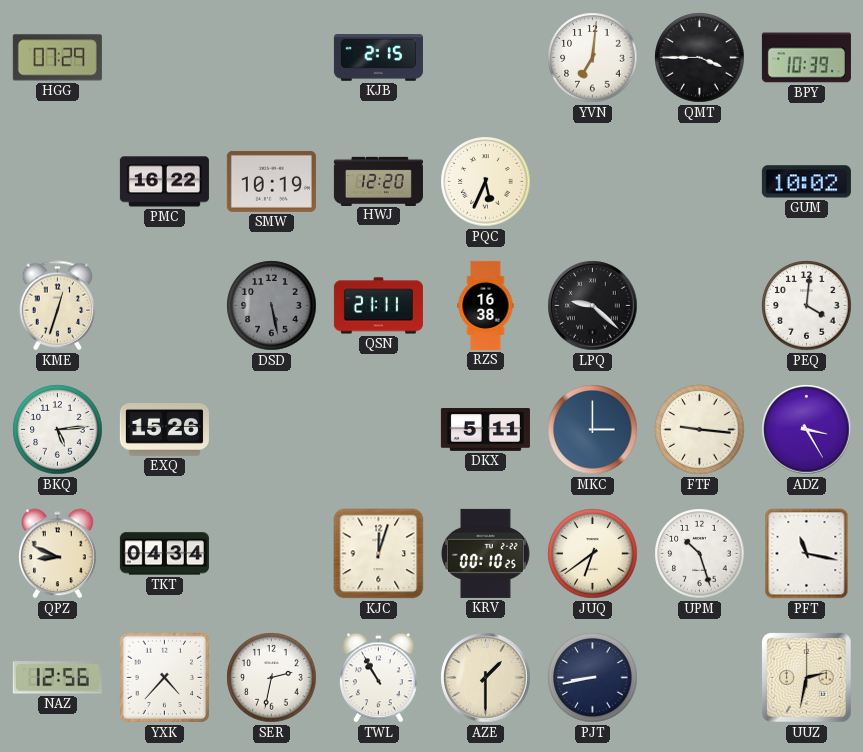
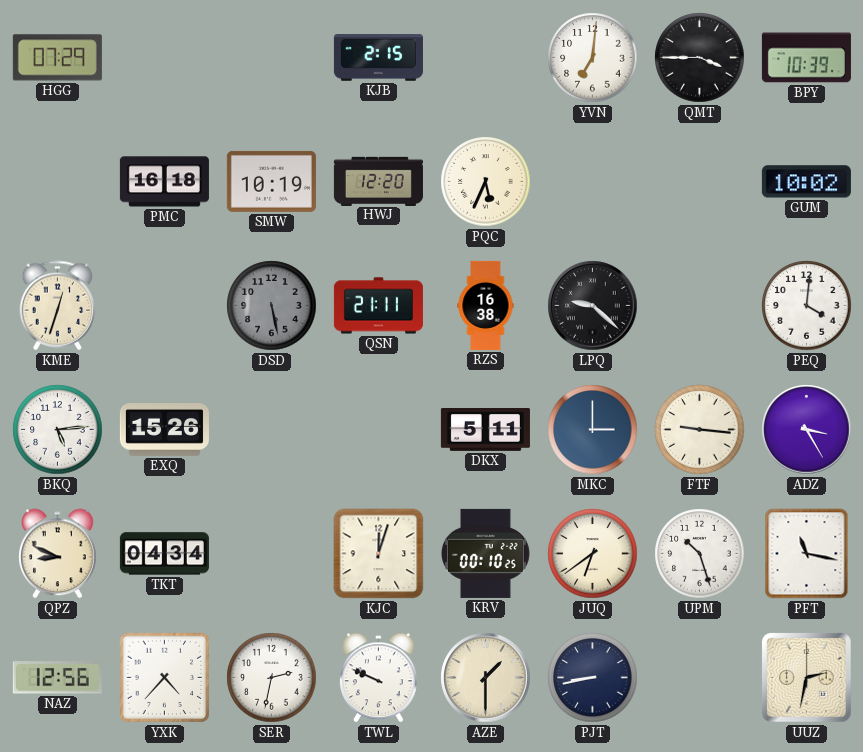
PMC: 16:22 -> 16:18 (164, 182)
TWL: 10:55 -> 9:49 (379, 678)
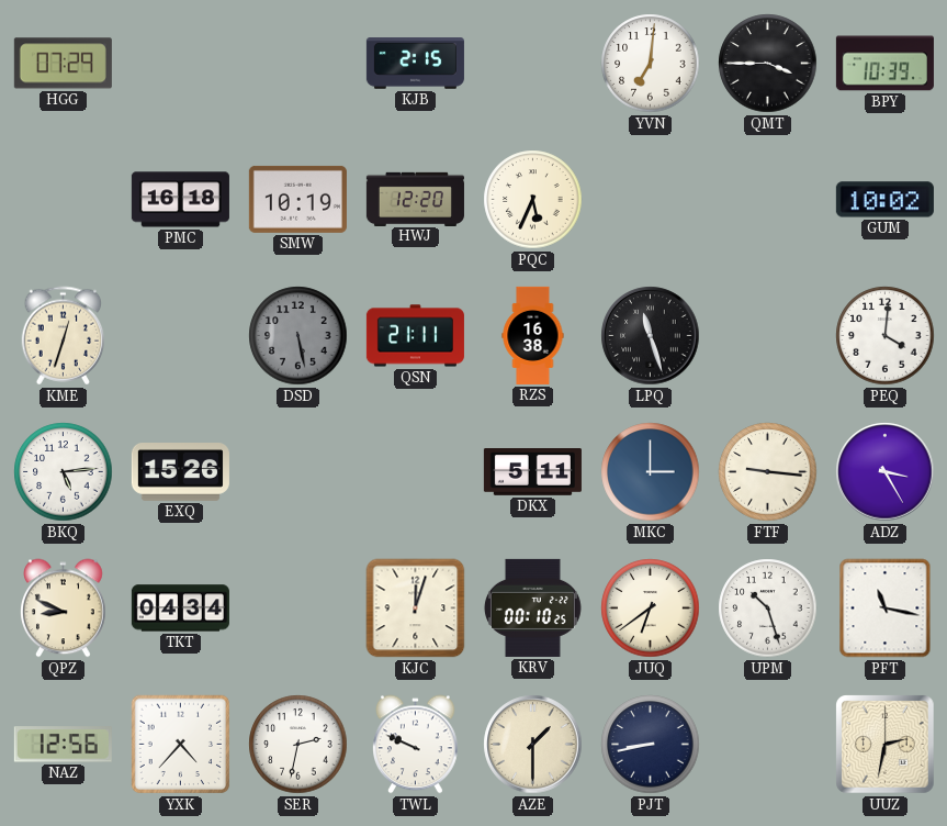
LPQ: 9:22 -> 11:27 (651, 336)
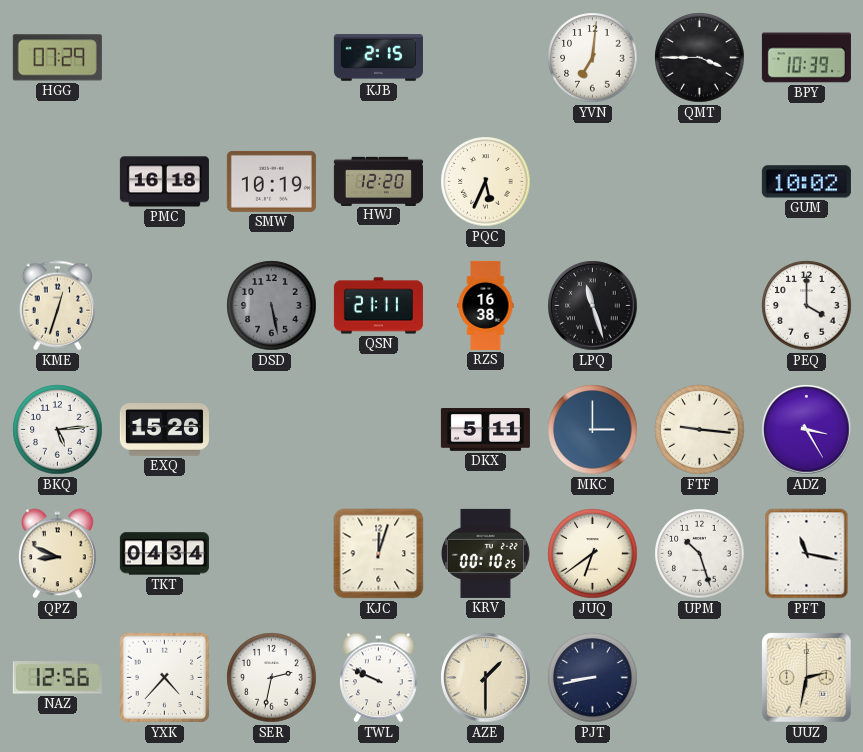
PEQ: 4:01 -> 4:00 (807, 306)
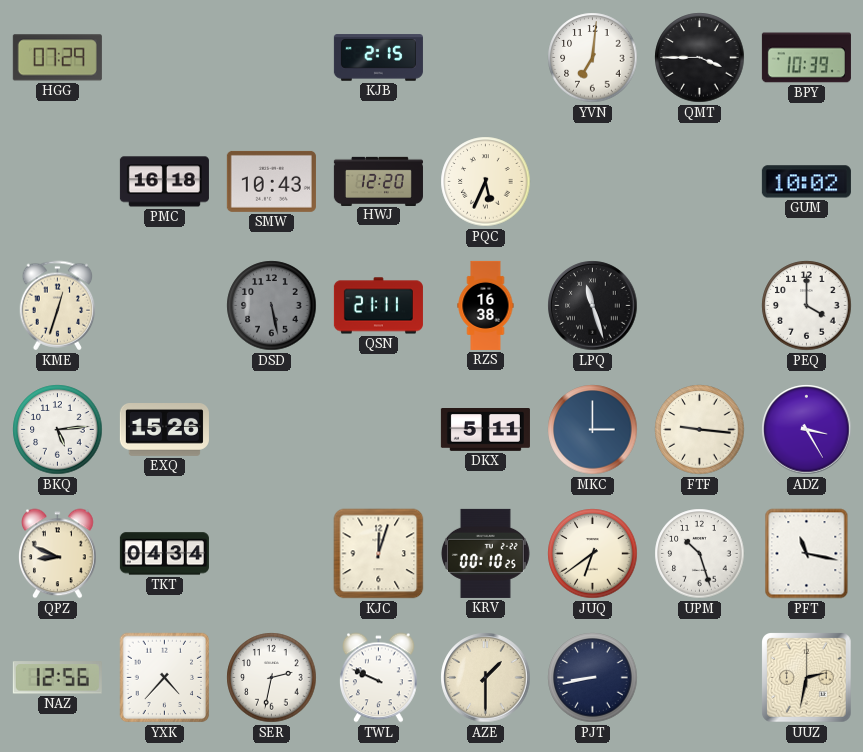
SMW: 10:19 -> 10:43 (271, 181)
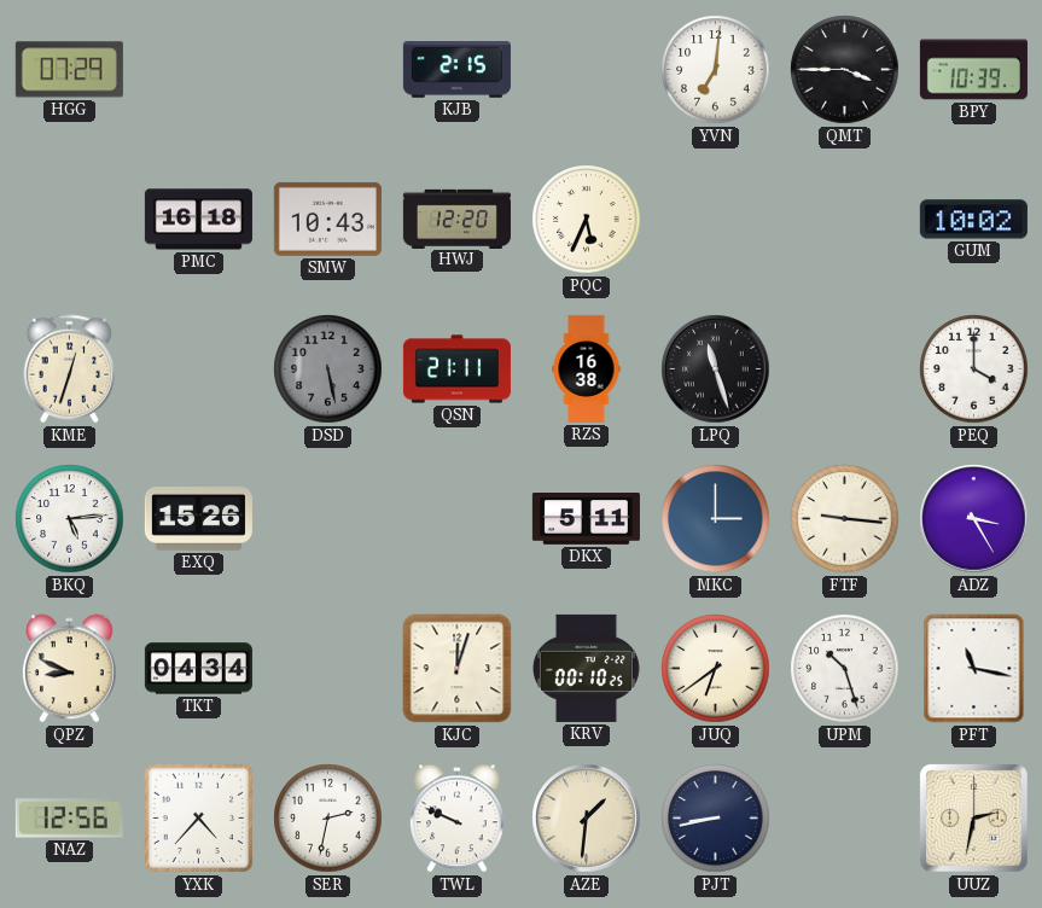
AZE: 1:30 -> 1:31 (587, 819)
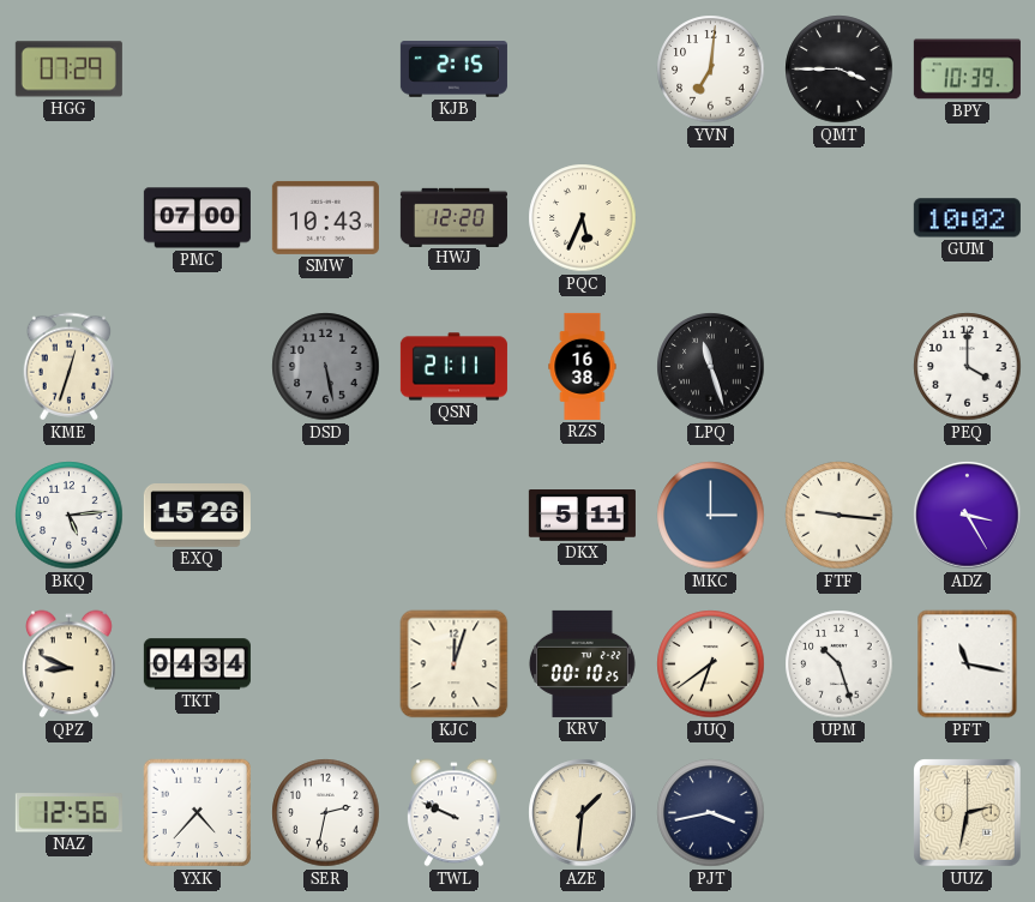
PMC: 16:18 -> 07:00 (197, 218)
PJT: 8:43 -> 3:43 (711, 813)
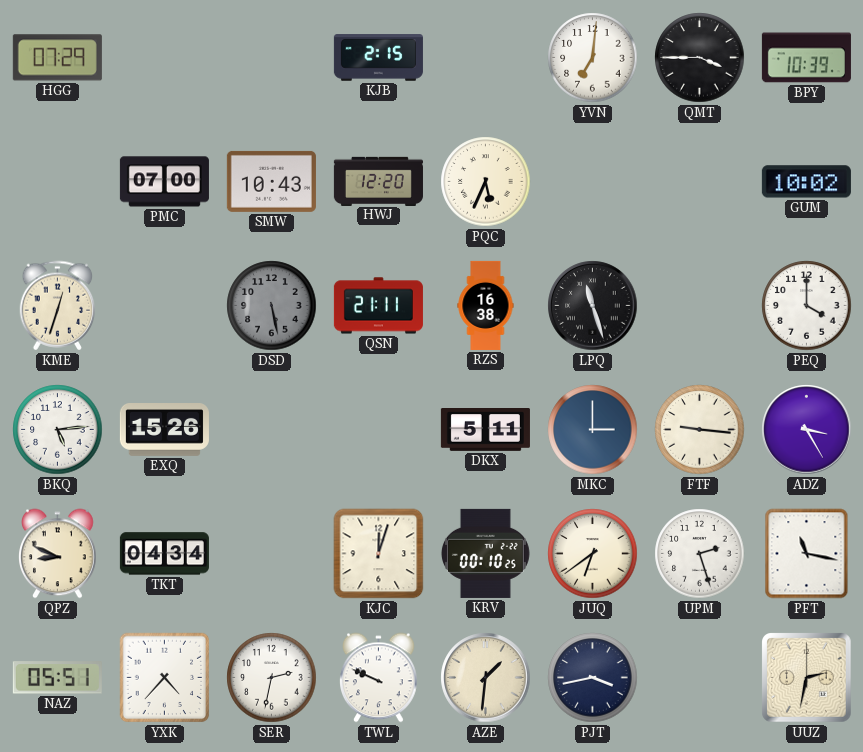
UPM: 10:27 -> 2:27 (700, 554)
NAZ: 12:56 -> 05:51 (57, 678)
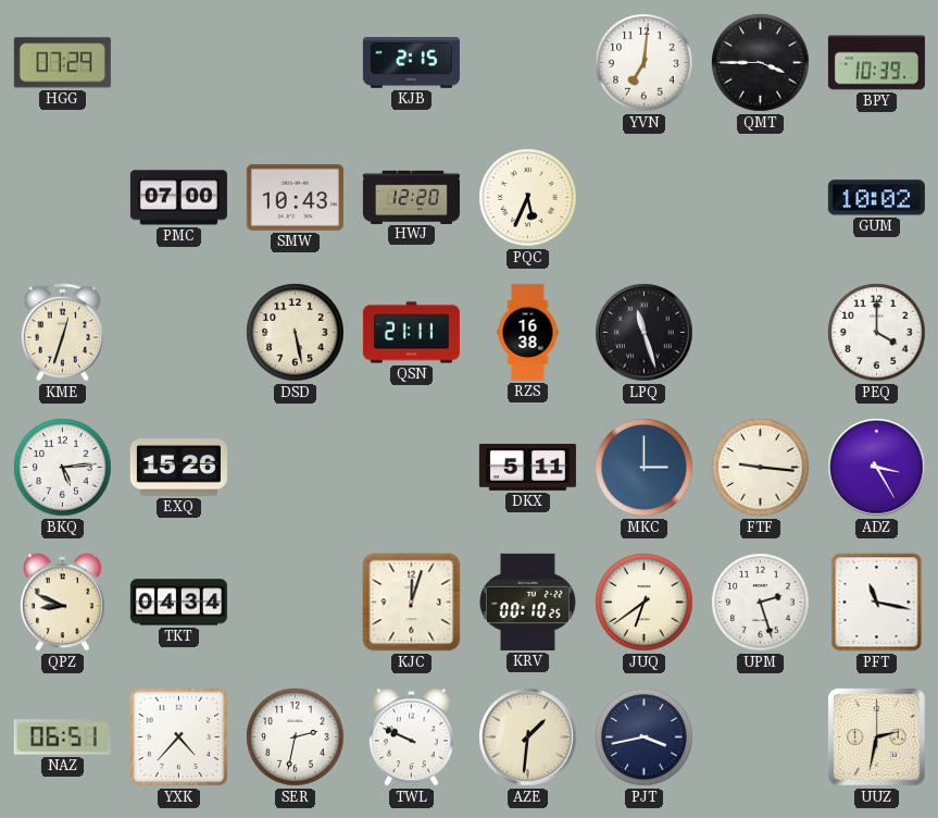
DSD dial: grey -> cream (296, 333)
NAZ: 05:51 -> 06:51 (62, 738)
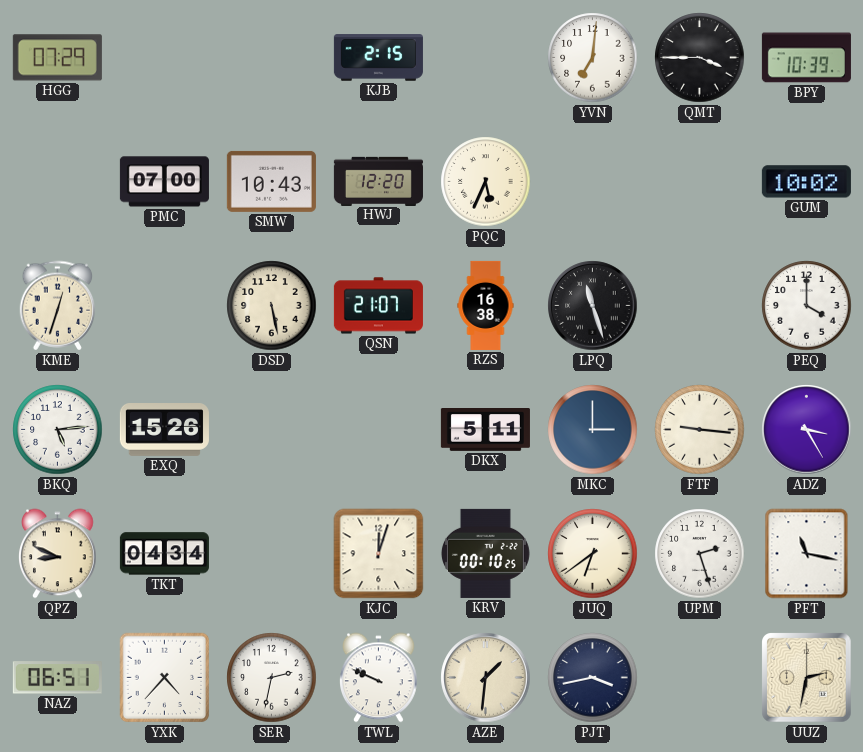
QSN: 21:11 -> 21:07 (378, 306)
